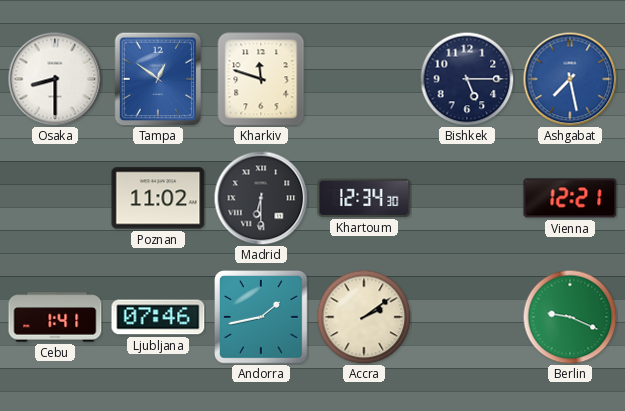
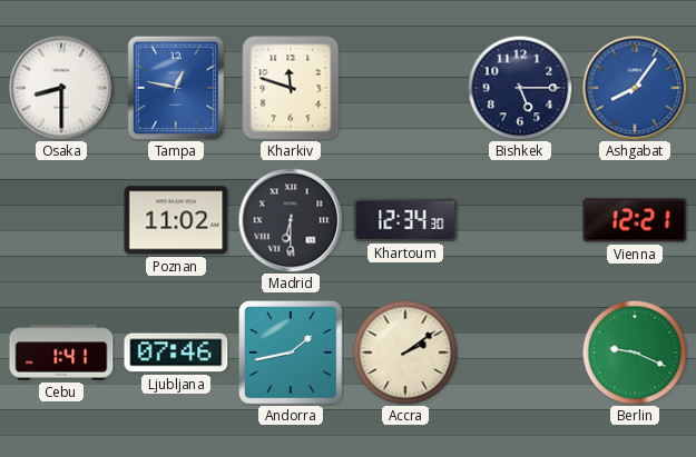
Tampa: 12:51 -> 12:47 (176, 88)
Ashgabat: 7:28 -> 8:06 (635, 88)
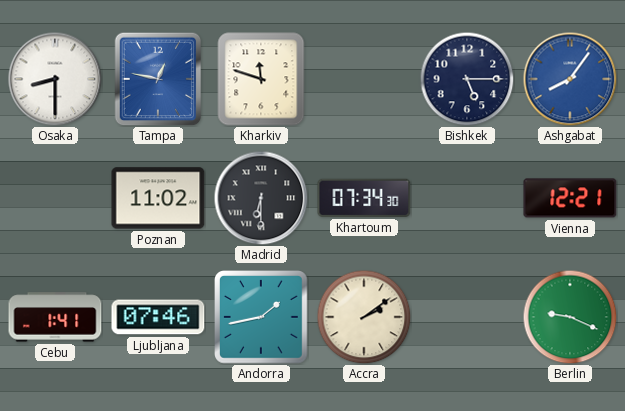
Khartoum: 12:34 -> 07:34 (364, 198)
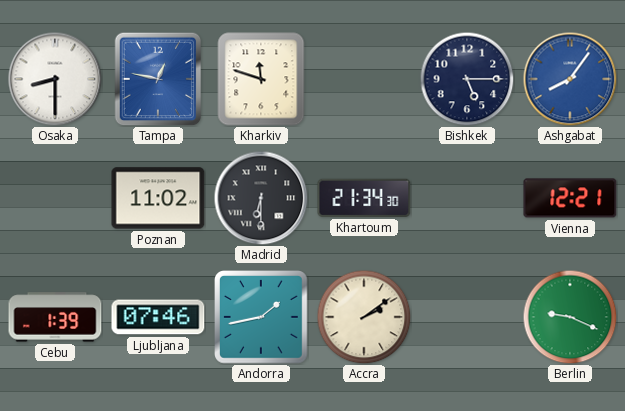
Khartoum: 07:34 -> 21:34 (364, 198)
Cebu: 1:41 -> 1:39 (55, 317)
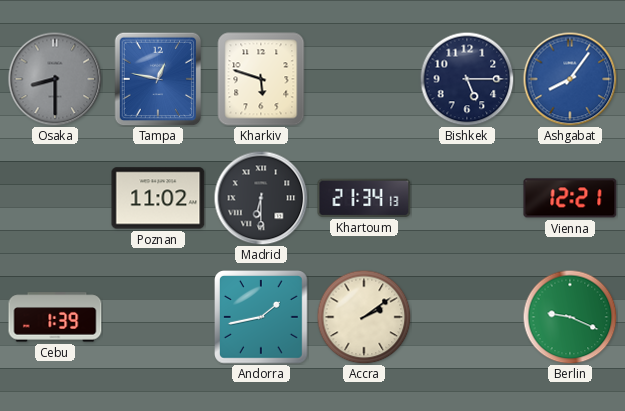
Osaka dial: white -> grey (55, 79)
Kharkiv: 11:48 -> 5:48 (261, 79)
Khartoum: 21:34:30 -> 21:34:13 (364, 198)
Ljubljana: 07:46 -> none (158, 317)
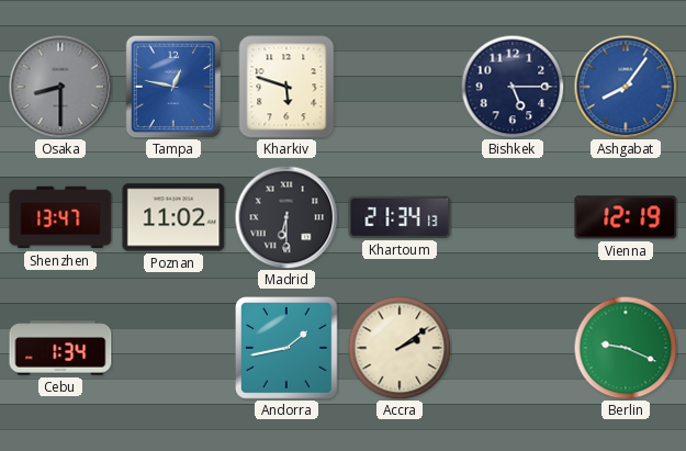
Shenzhen: none -> 13:47 (60, 217)
Vienna: 12:21 -> 12:19 (626, 217)
Cebu: 1:39 -> 1:34 (60, 348)
